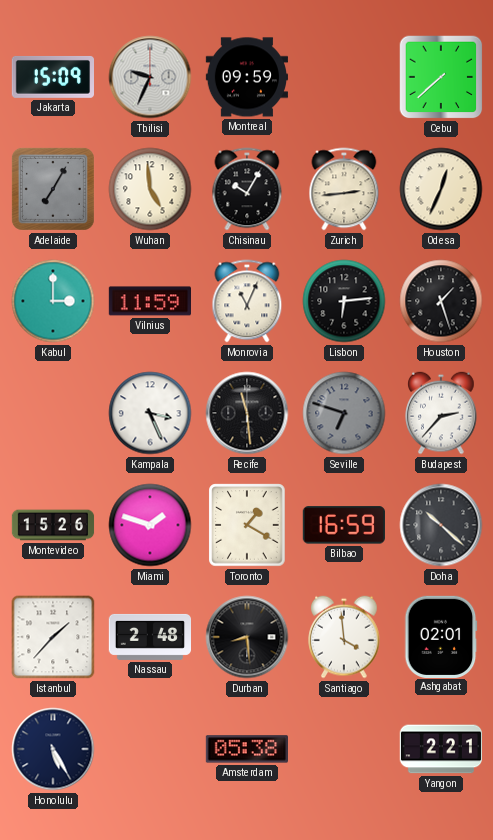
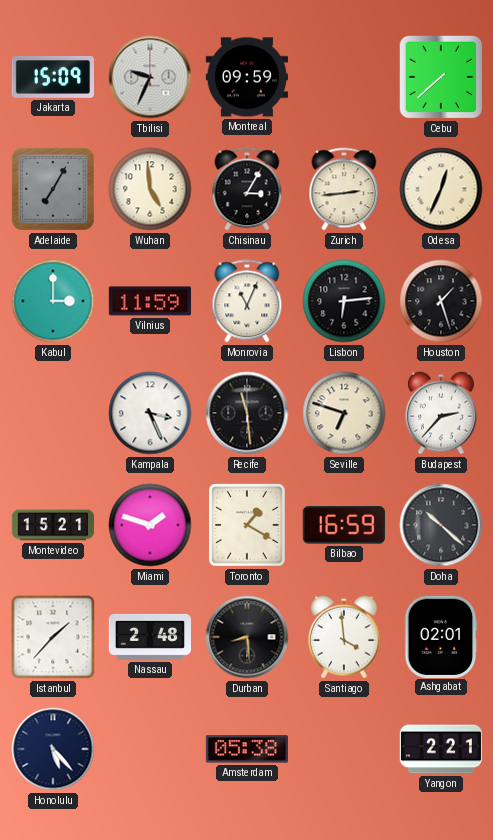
Chisinau: 10:05 -> 3:05 (247, 189)
Seville dial: grey -> cream (344, 413)
Montevideo: 15:26 -> 15:21 (53, 525)
Honolulu: 5:25 -> 5:23 (53, 749)
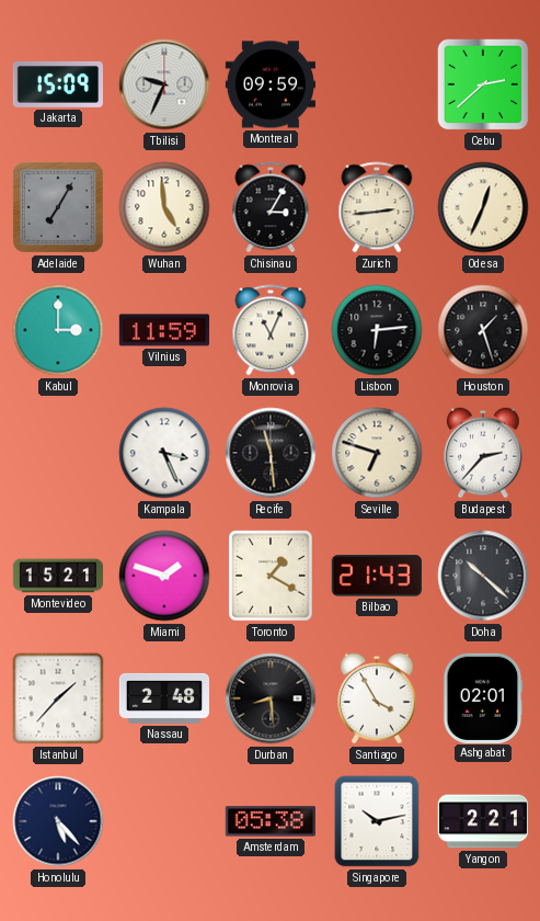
Cebu: 7:38 -> 2:38 (483, 84)
Bilbao: 16:59 -> 21:43 (377, 576)
Santiago: 3:59 -> 3:55 (377, 698)
Singapore: none -> 10:13 (377, 821)
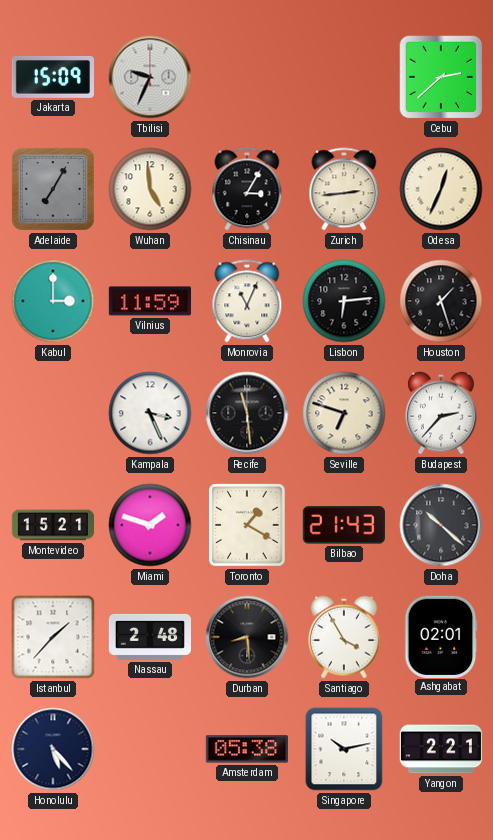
Montreal: 09:59 -> none (269, 84)
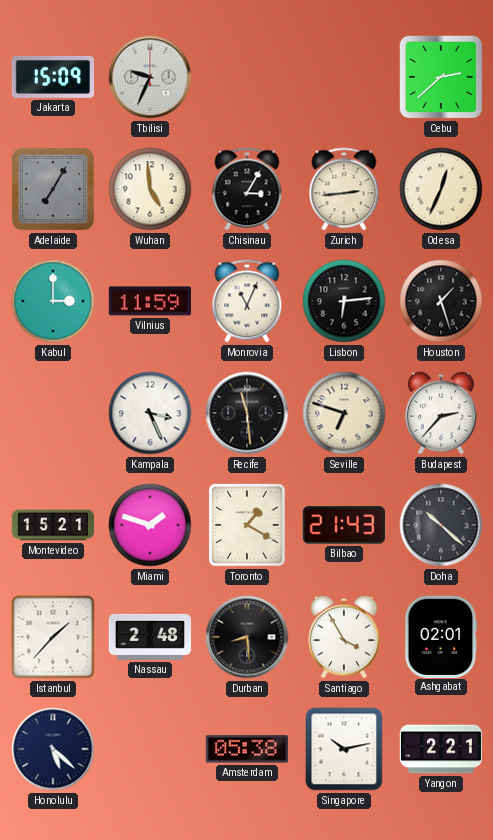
Honolulu: 5:23 -> 5:22 (53, 749)
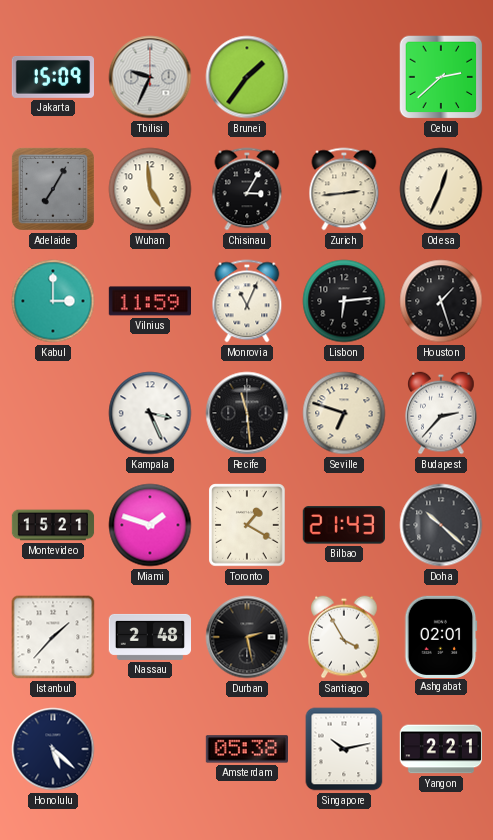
Brunei: none -> 1:36 (247, 77)
Durban: 8:29 -> 2:28 (247, 637)
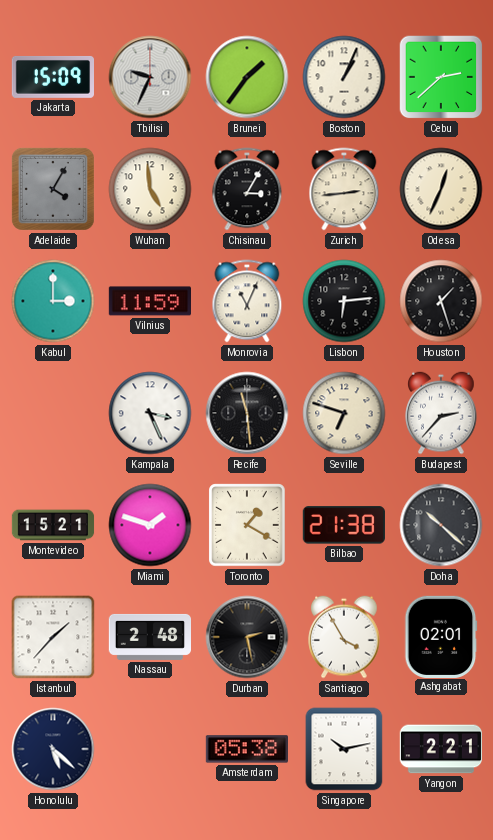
Boston: none -> 1:04 (344, 77)
Adelaide: 7:05 -> 4:05 (53, 189)
Bilbao: 21:43 -> 21:38 (344, 525)
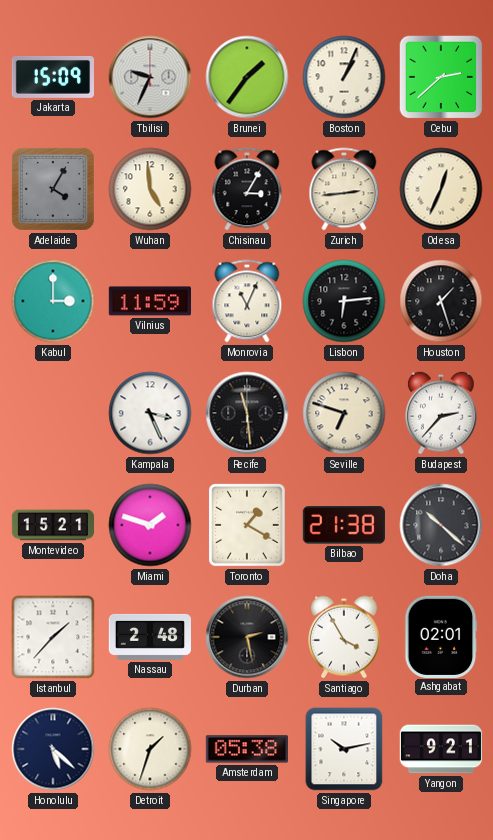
Detroit: none -> 1:33 (150, 749)
Yangon: 2:21 -> 9:21 (440, 749)
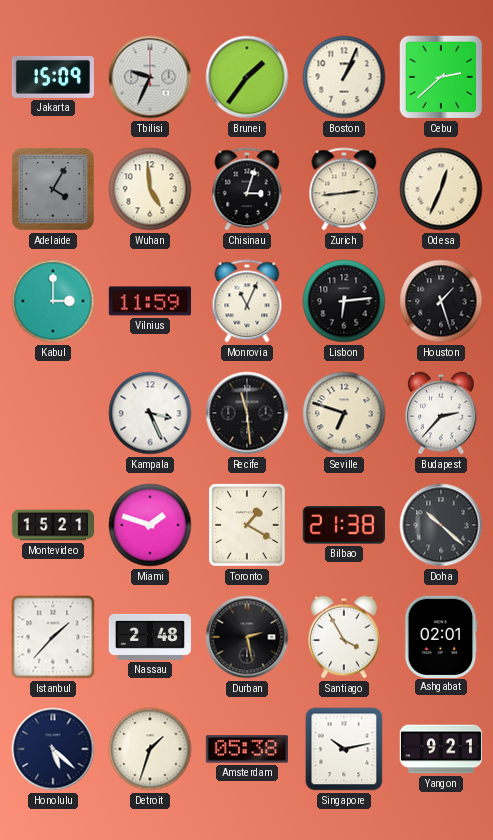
Chisinau: 3:05 -> 3:03 (247, 189)
